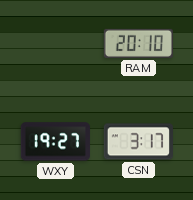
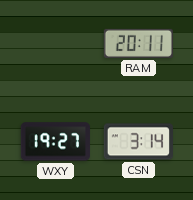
RAM: 20:10 -> 20:11 (138, 43)
CSN: 3:17 -> 3:14 (138, 142)
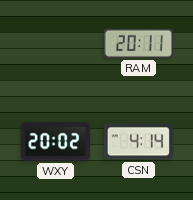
WXY: 19:27 -> 20:02 (55, 142)
CSN: 3:14 -> 4:14 (138, 142)
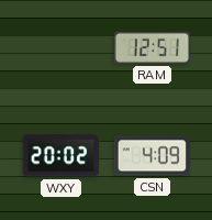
RAM: 20:11 -> 12:51 (152, 47)
CSN: 4:14 -> 4:09 (152, 156)
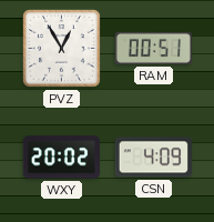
PVZ: none -> 12:55 (62, 49)
RAM: 12:51 -> 00:51 (153, 48)
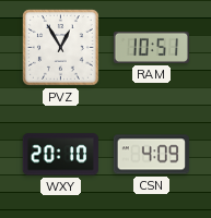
RAM: 00:51 -> 10:51 (151, 47)
WXY: 20:02 -> 20:10 (60, 155)
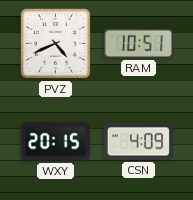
PVZ: 12:55 -> 4:41 (56, 44)
WXY: 20:10 -> 20:15 (55, 142)
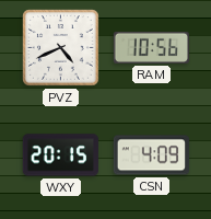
RAM: 10:51 -> 10:56 (151, 47)
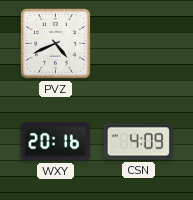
RAM: 10:56 -> none (151, 47)
WXY: 20:15 -> 20:16 (55, 142)
